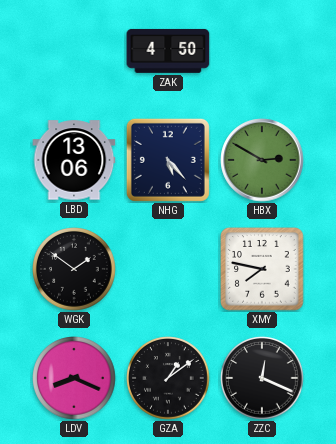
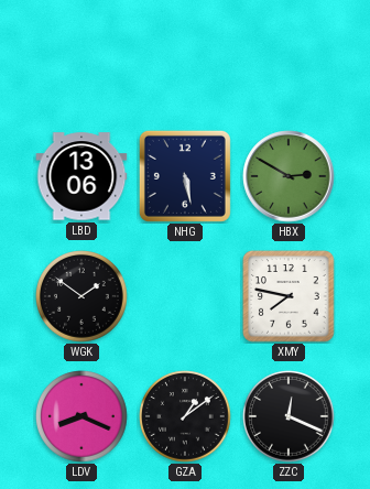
ZAK: 4:50 -> none (168, 51)
NHG: 5:23 -> 5:28 (185, 176)
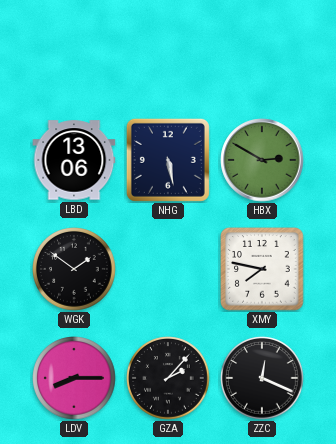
LDV: 8:19 -> 8:15 (74, 378)
GZA: 1:09 -> 2:07 (168, 378)
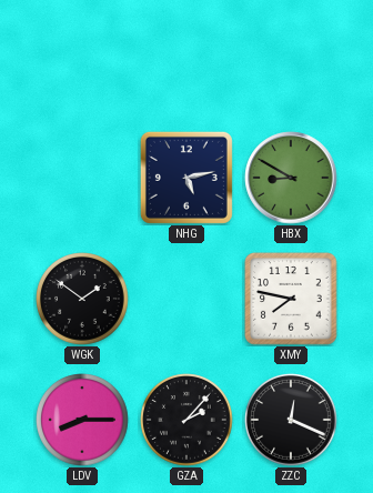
LBD: 13:06 -> none (74, 160)
NHG: 5:28 -> 5:13 (186, 178)
HBX: 2:50 -> 8:50 (291, 178)
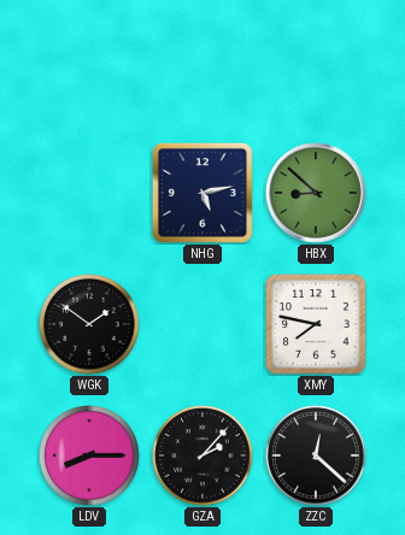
HBX: 8:50 -> 8:52 (316, 193)
ZZC: 12:19 -> 12:22 (316, 455)
